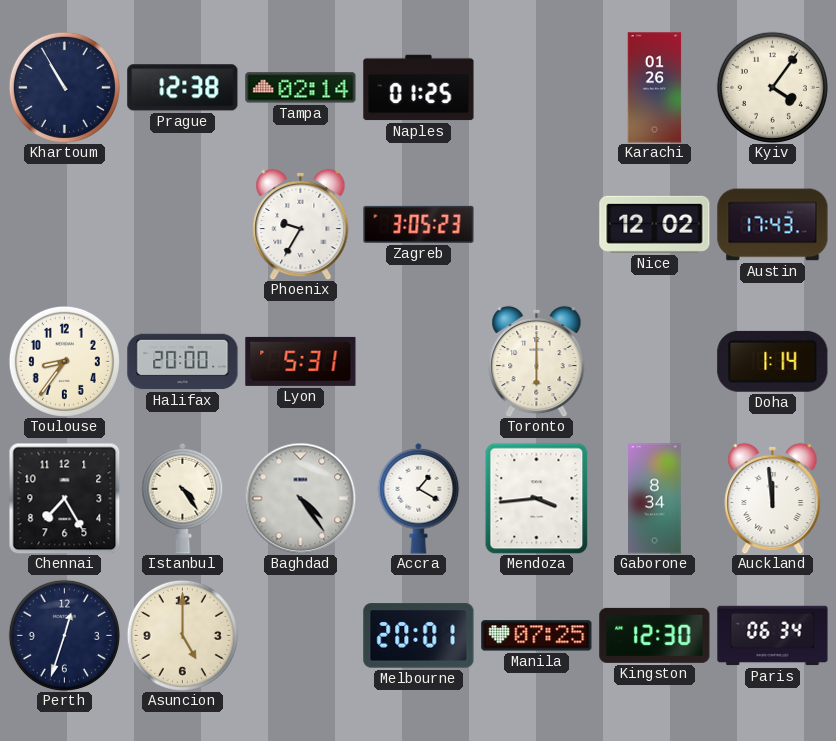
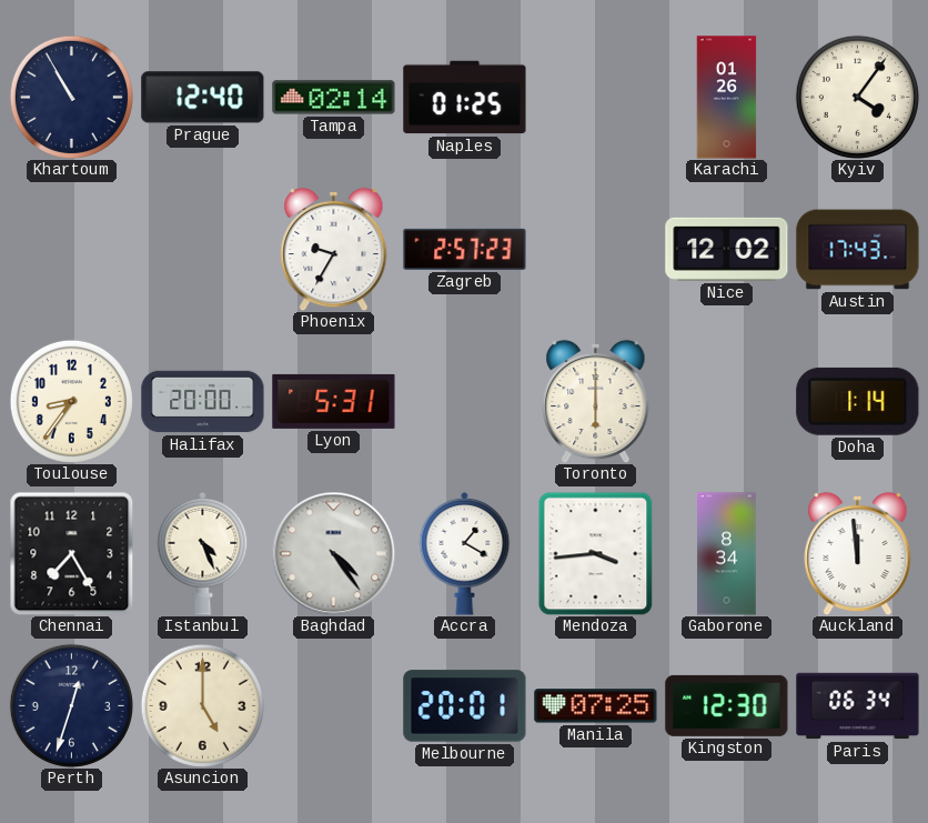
Prague: 12:38 -> 12:40 (203, 98)
Zagreb: 3:05 -> 2:57 (465, 249)
Istanbul: 4:24 -> 4:26 (203, 553)
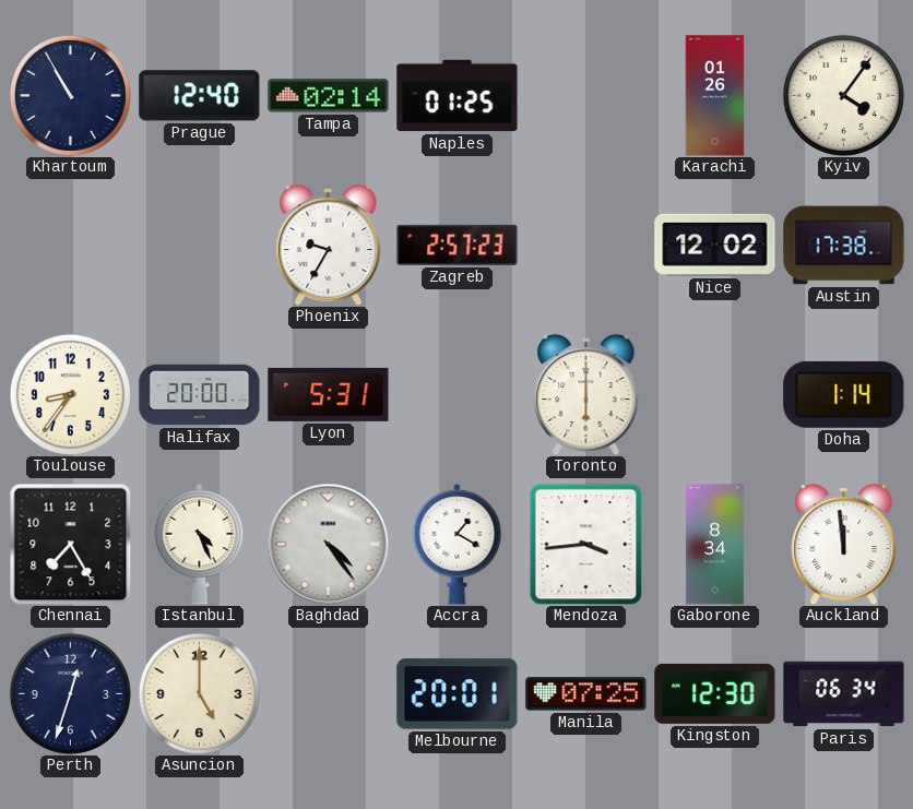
Austin: 17:43 -> 17:38 (844, 246)
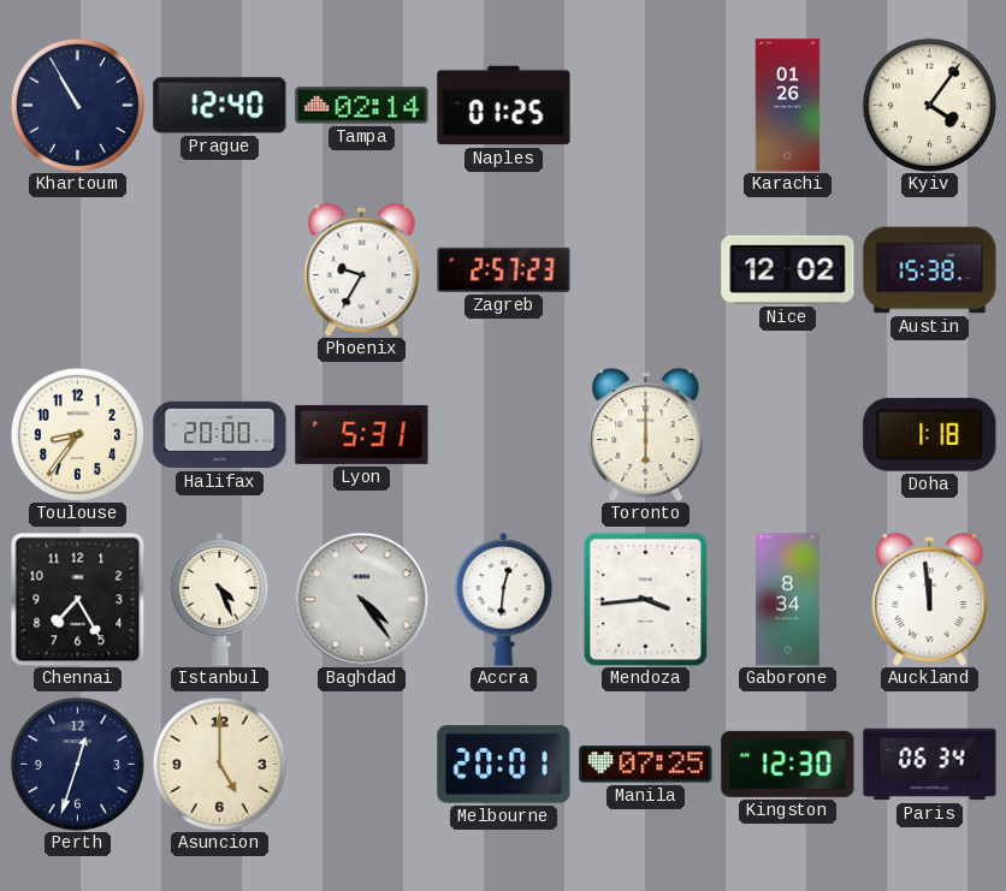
Austin: 17:38 -> 15:38 (930, 271)
Doha: 1:14 -> 1:18 (930, 434)
Accra: 1:20 -> 12:31 (504, 599)
